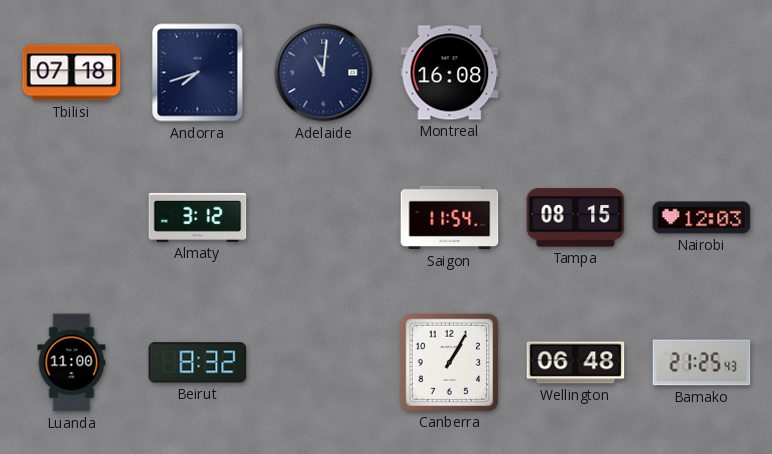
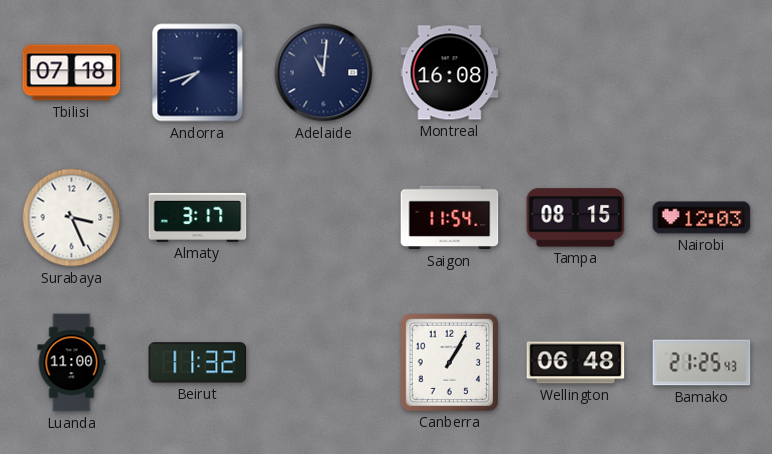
Surabaya: none -> 3:26 (72, 218)
Almaty: 3:12 -> 3:17 (198, 217)
Beirut: 8:32 -> 11:32 (198, 363)
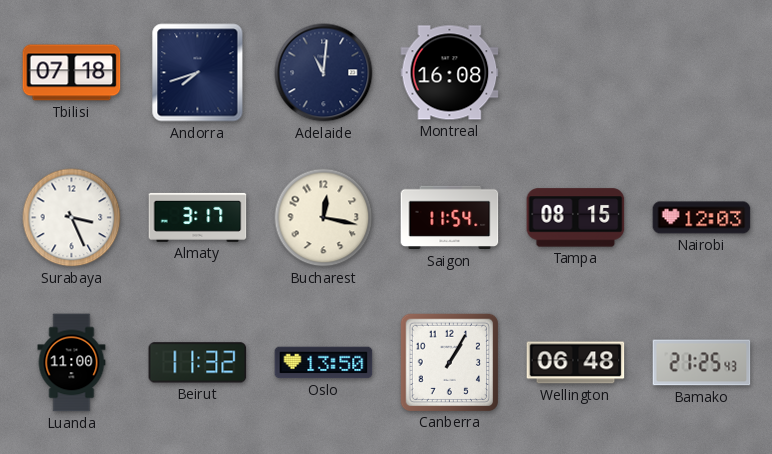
Bucharest: none -> 12:17 (324, 218)
Oslo: none -> 13:50 (324, 363)
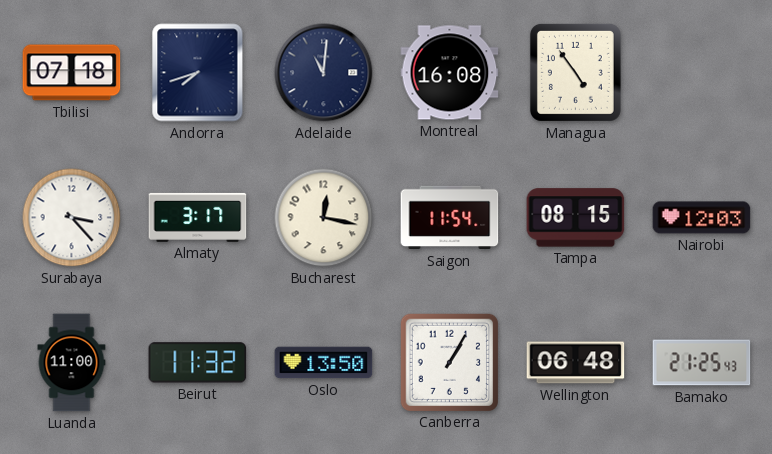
Managua: none -> 4:54 (575, 72)
Surabaya: 3:26 -> 3:23 (72, 218)
